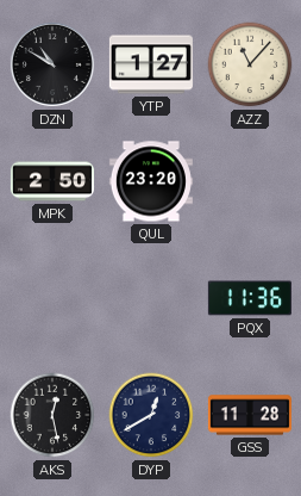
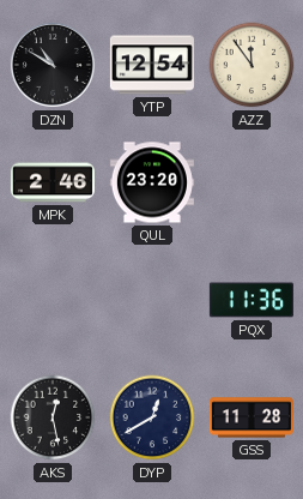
YTP: 1:27 -> 12:54 (152, 65)
AZZ: 11:07 -> 11:54 (252, 65)
MPK: 2:50 -> 2:46 (53, 182)
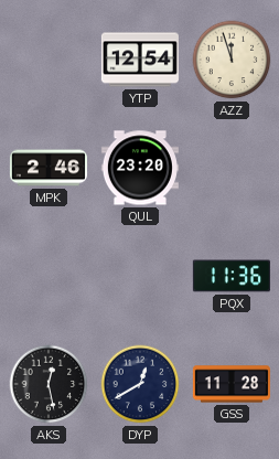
DZN: 10:50 -> none (53, 65)
AZZ: 11:54 -> 11:57 (232, 60)
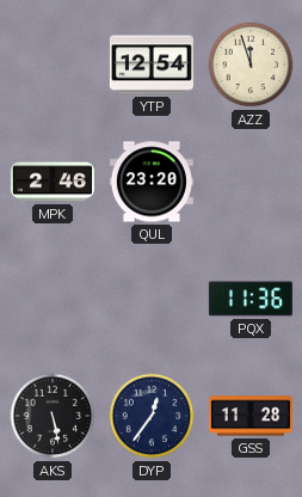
AKS: 12:28 -> 5:28 (53, 416)
DYP: 12:40 -> 12:36 (152, 416)
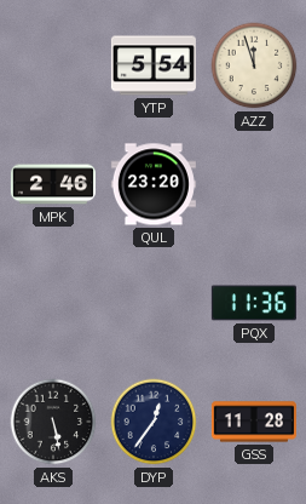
YTP: 12:54 -> 5:54 (154, 65)
